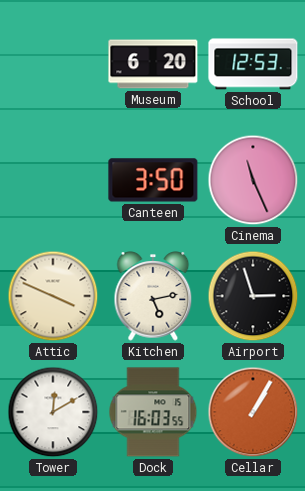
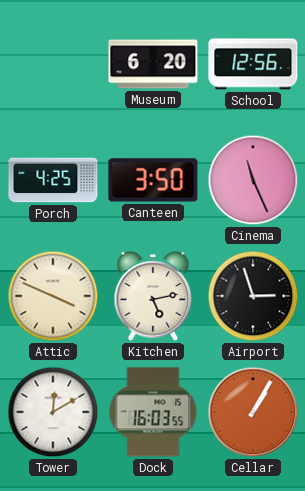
School: 12:53 -> 12:56 (253, 64)
Porch: none -> 4:25 (53, 180)
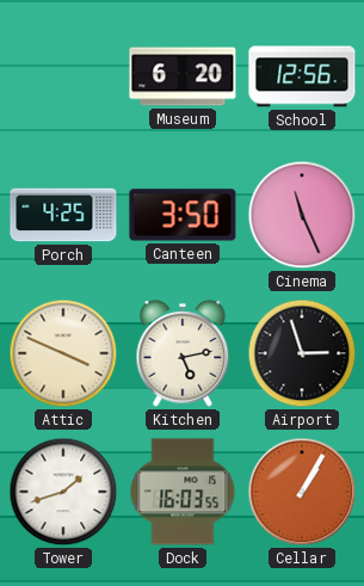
Tower: 12:10 -> 1:42 (63, 492)
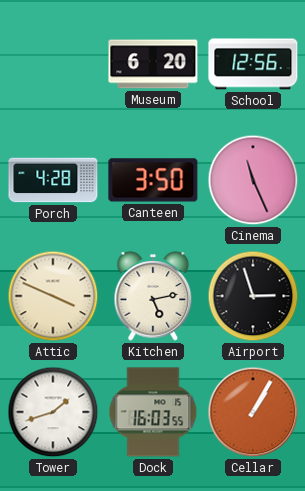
Porch: 4:25 -> 4:28 (53, 180)
